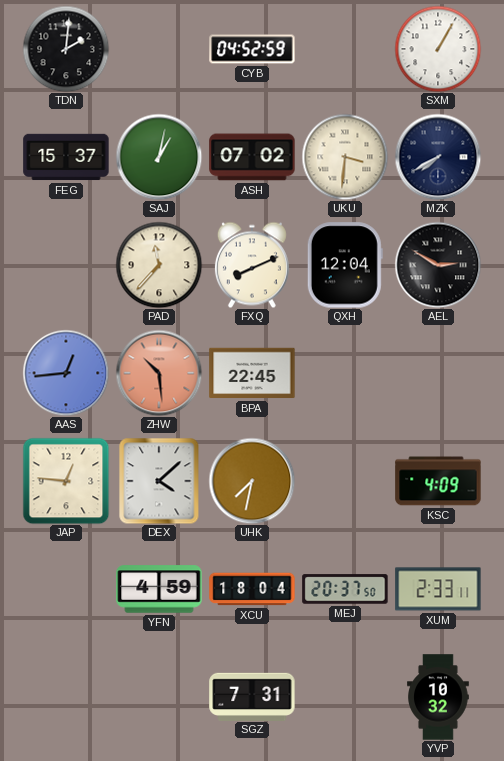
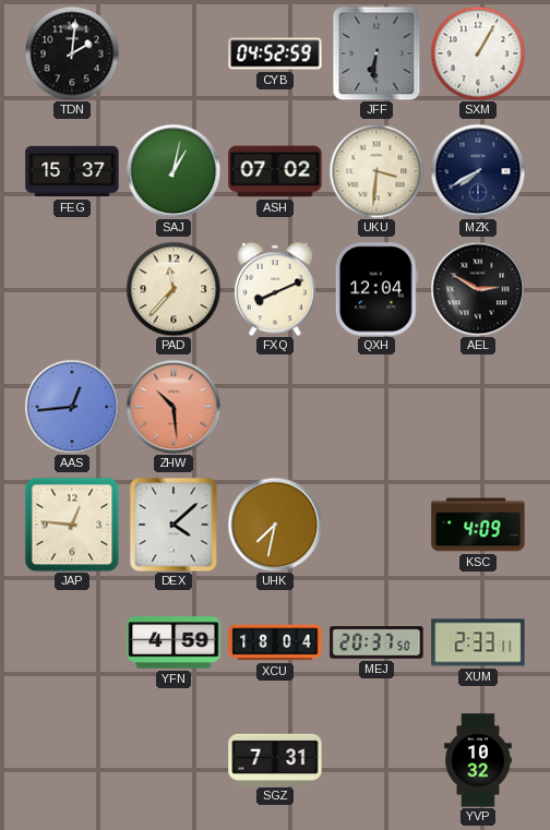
JFF: none -> 6:31 (376, 53)
BPA: 22:45 -> none (252, 373)
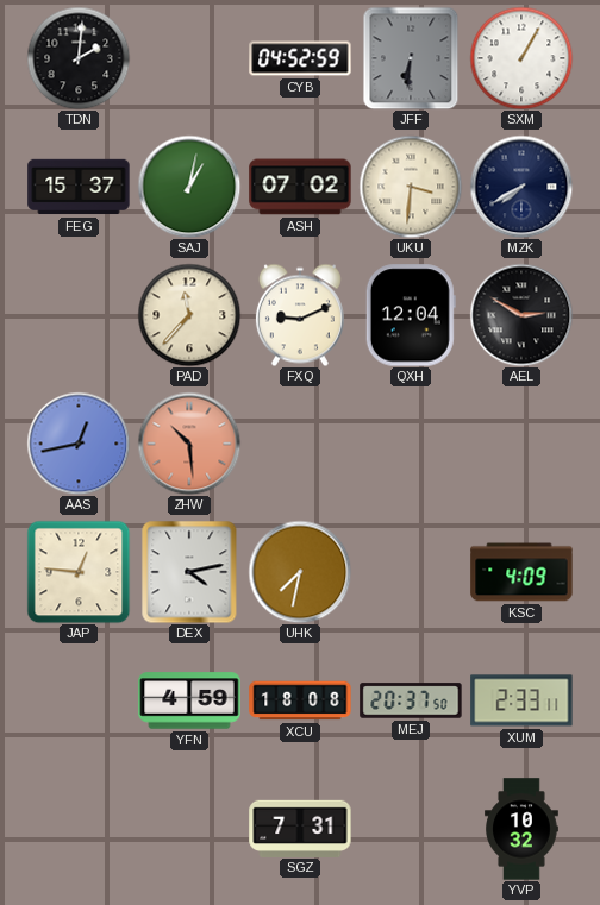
FXQ: 8:11 -> 9:11 (300, 315)
AAS: 12:44 -> 12:43 (79, 444)
DEX: 4:08 -> 4:13 (189, 572)
XCU: 18:04 -> 18:08 (300, 700)
